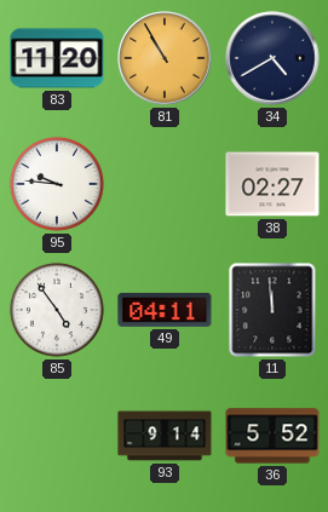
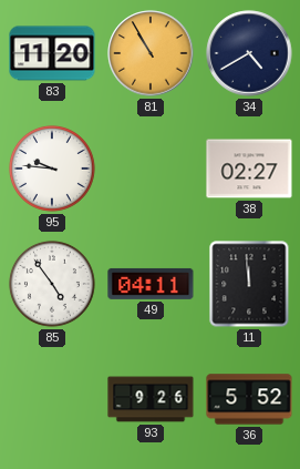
93: 9:14 -> 9:26 (151, 399)
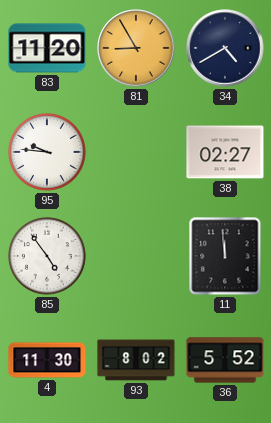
81: 10:55 -> 8:55 (136, 48)
49: 04:11 -> none (151, 284)
4: none -> 11:30 (47, 360)
93: 9:26 -> 8:02 (136, 360)
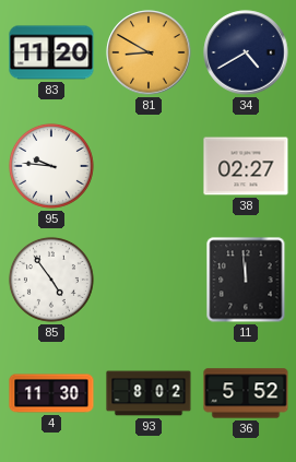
81: 8:55 -> 8:50 (149, 52)
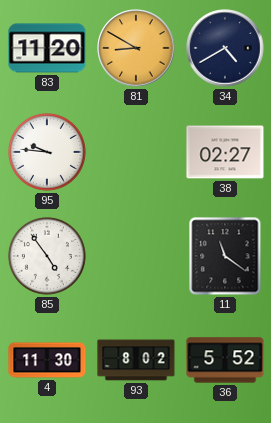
11: 11:59 -> 11:21 (225, 256)
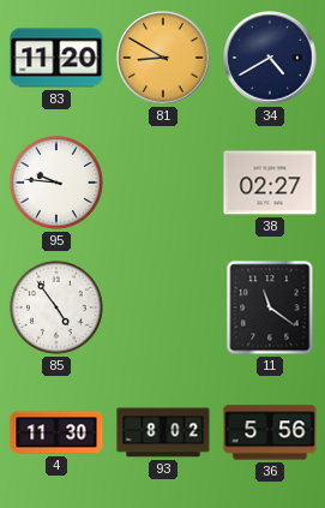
36: 5:52 -> 5:56 (270, 432)
